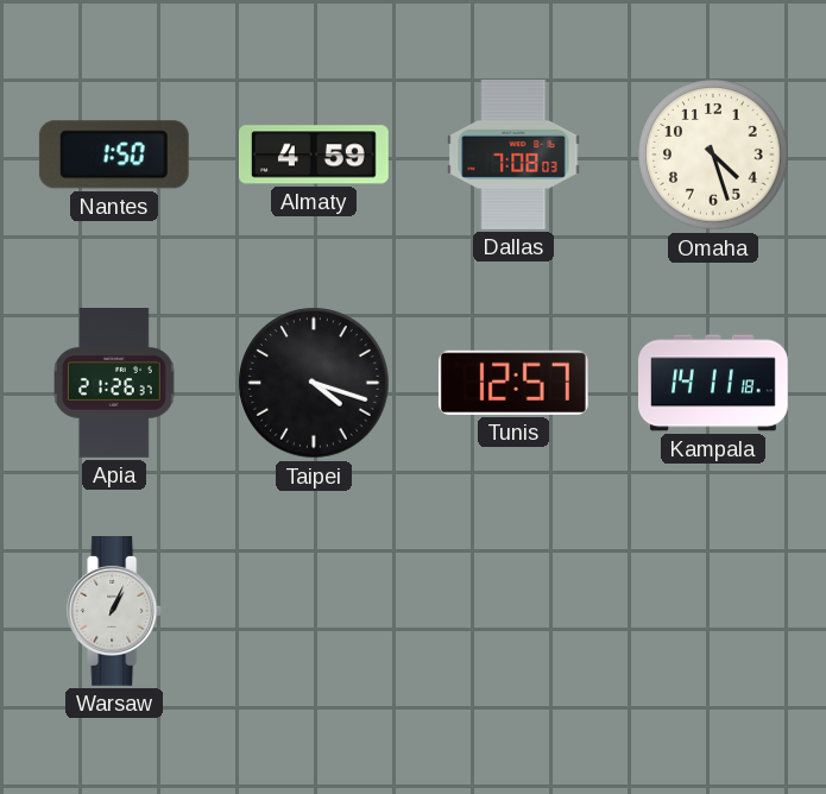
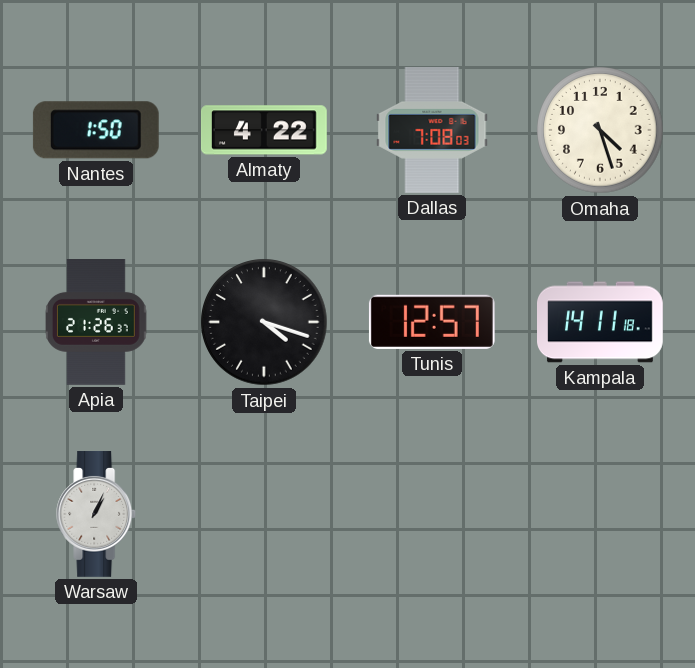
Almaty: 4:59 -> 4:22 (265, 130)
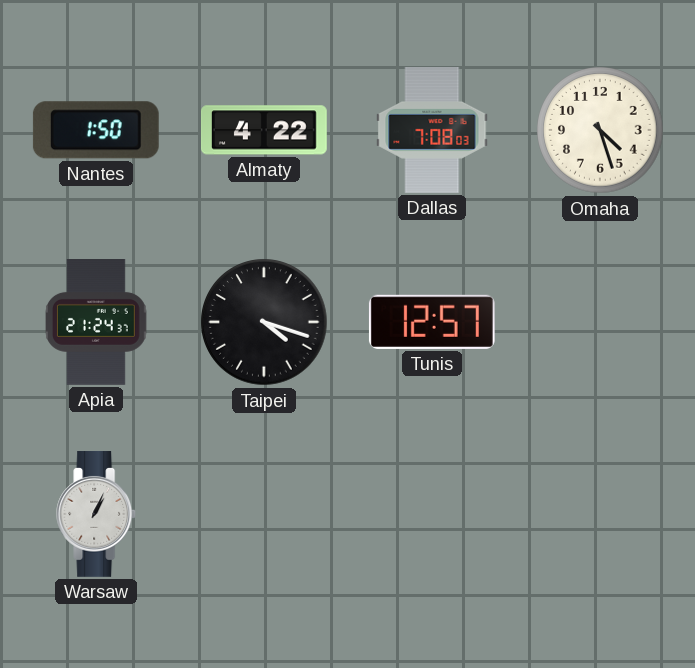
Apia: 21:26 -> 21:24 (97, 323)
Kampala: 14:11 -> none (601, 322)
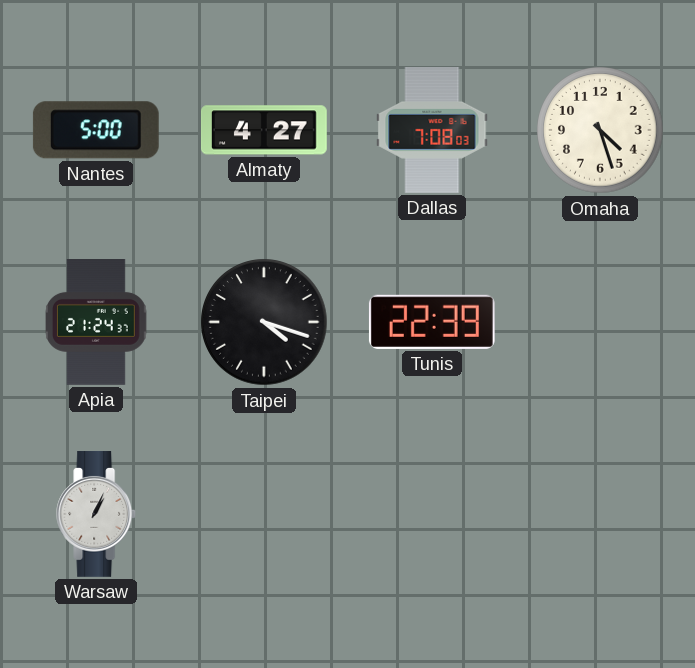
Nantes: 1:50 -> 5:00 (96, 130)
Almaty: 4:22 -> 4:27 (265, 130)
Tunis: 12:57 -> 22:39 (432, 322)
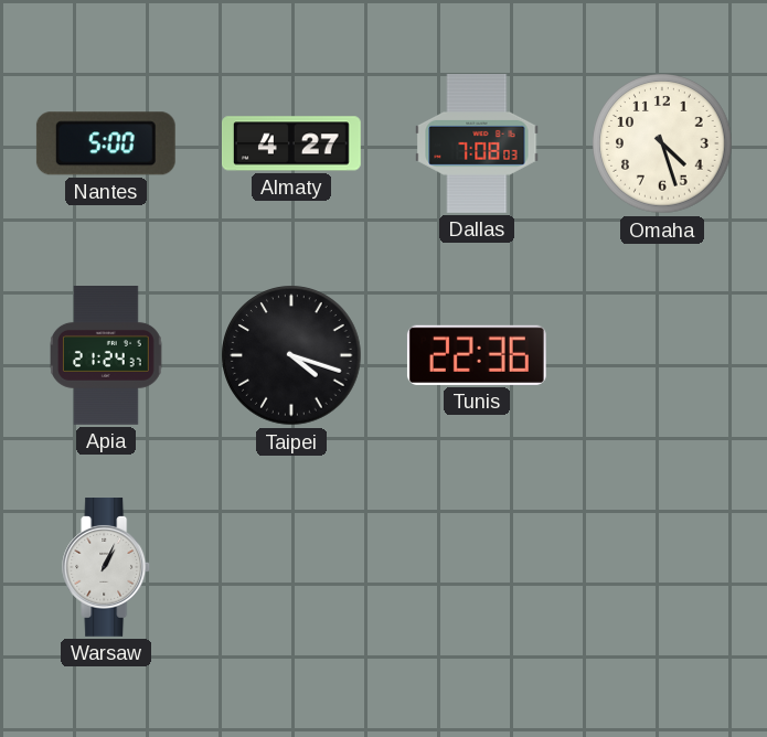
Tunis: 22:39 -> 22:36 (477, 355)
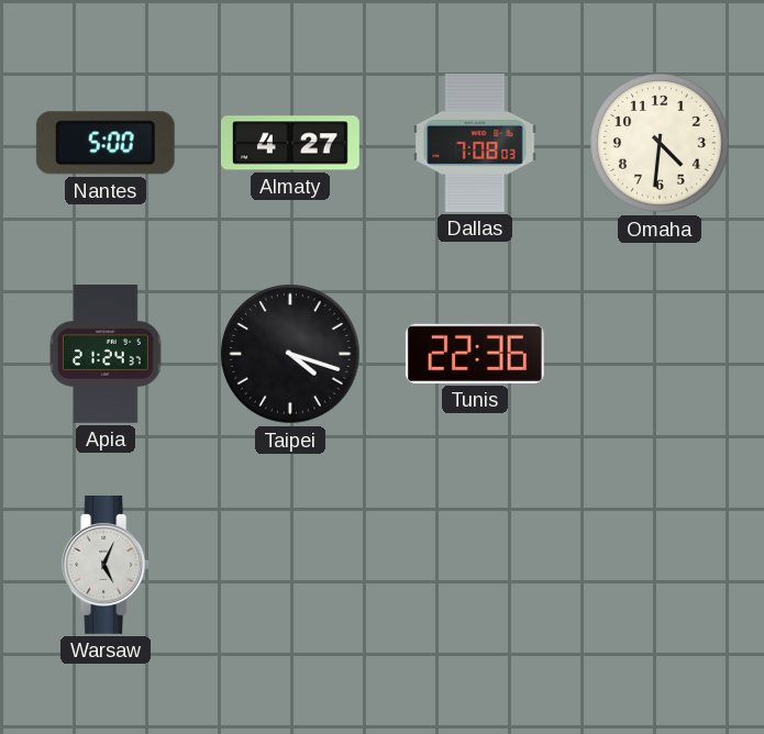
Omaha: 4:27 -> 4:31 (660, 143)
Warsaw: 1:04 -> 5:04 (107, 566)
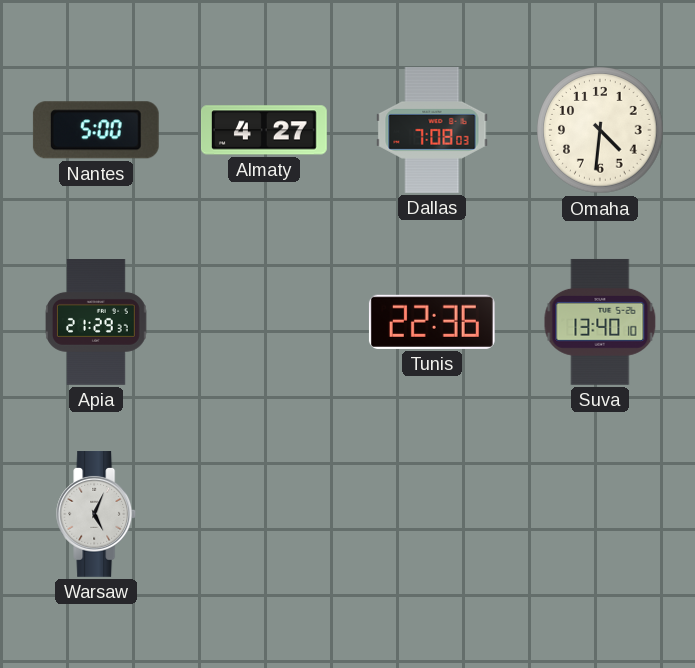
Apia: 21:24 -> 21:29 (97, 323)
Taipei: 4:18 -> none (290, 354)
Suva: none -> 13:40 (600, 322)
